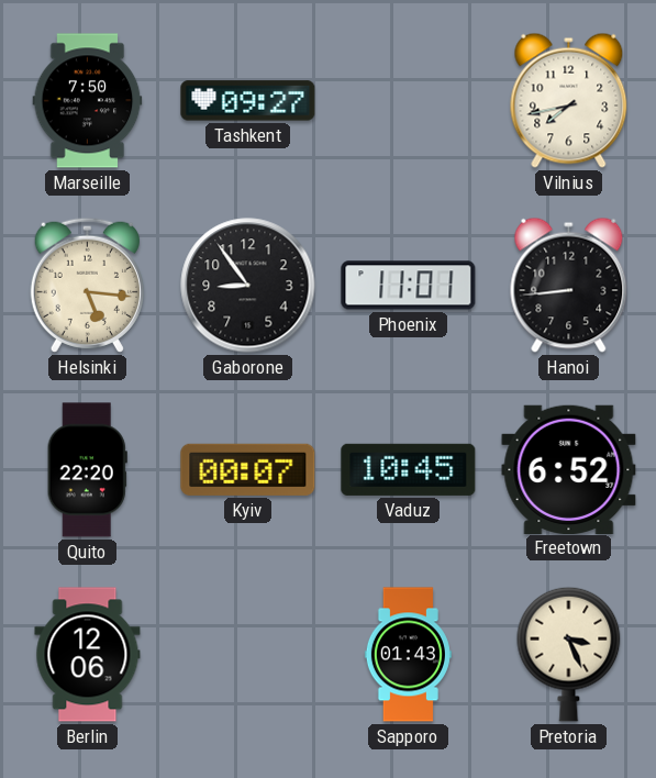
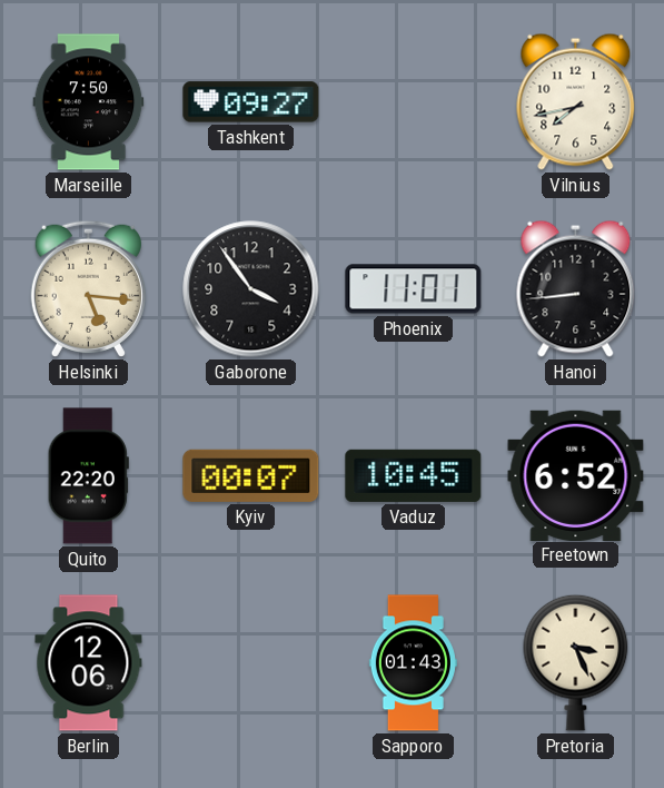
Gaborone: 8:54 -> 3:54 (251, 289)
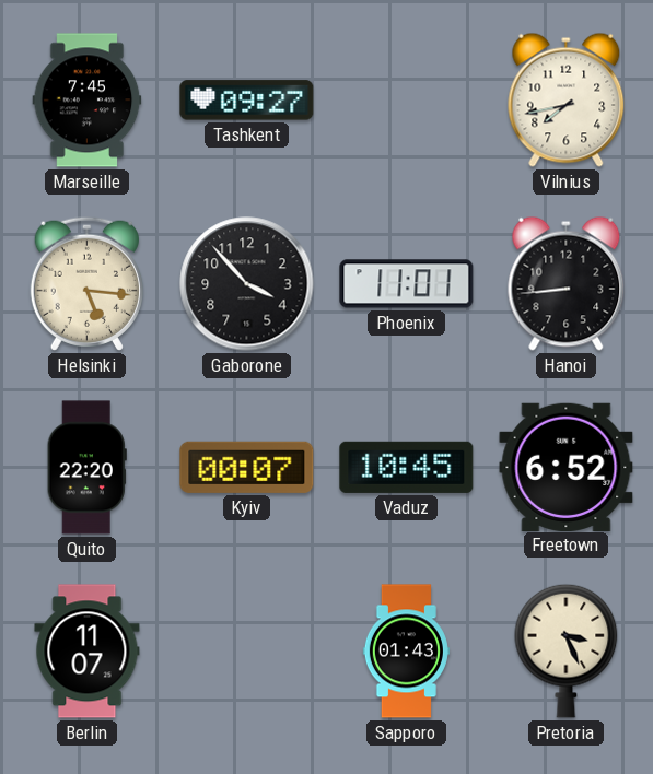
Marseille: 7:50 -> 7:45 (88, 101)
Gaborone: 3:54 -> 3:53 (247, 284)
Berlin: 12:06 -> 11:07 (88, 652)
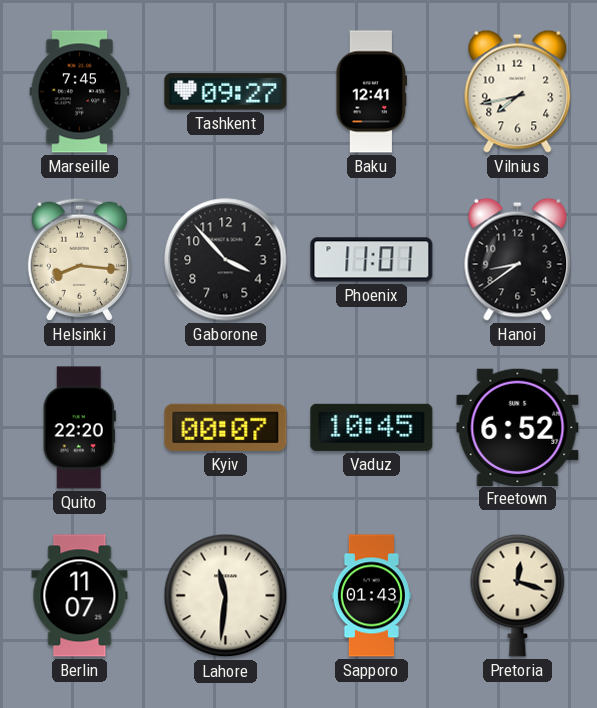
Baku: none -> 12:41 (371, 92)
Helsinki: 5:16 -> 8:16 (79, 259)
Hanoi: 8:44 -> 8:39 (518, 259)
Lahore: none -> 11:31 (226, 596)
Pretoria: 3:26 -> 12:18 (518, 595)
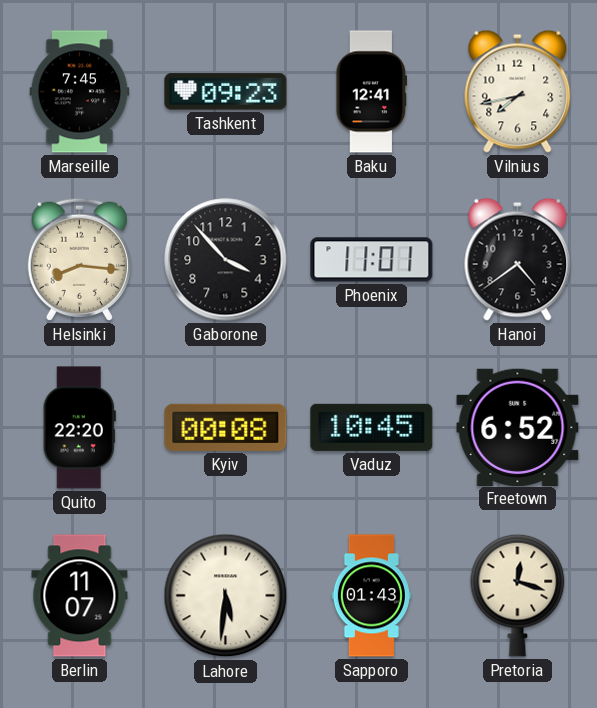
Tashkent: 09:27 -> 09:23 (226, 92)
Hanoi: 8:39 -> 4:39 (518, 259)
Kyiv: 00:07 -> 00:08 (226, 427)
Lahore: 11:31 -> 5:31 (226, 596)
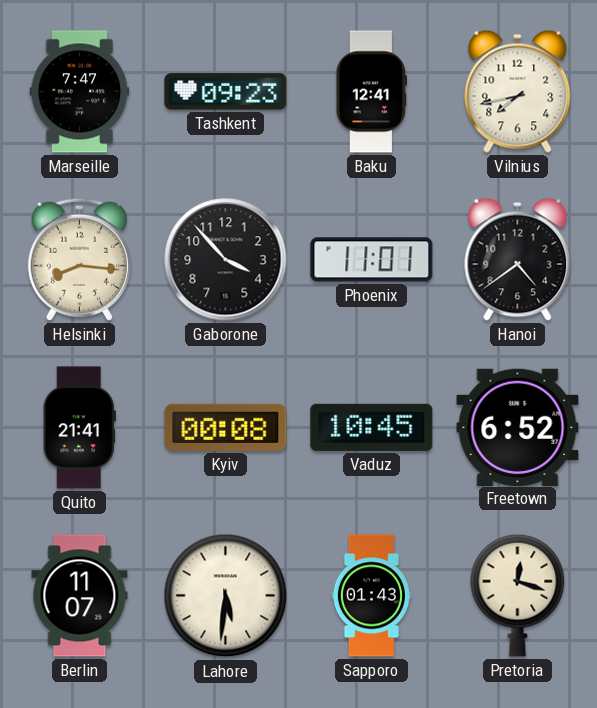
Marseille: 7:45 -> 7:47 (80, 92)
Quito: 22:20 -> 21:41 (79, 428)
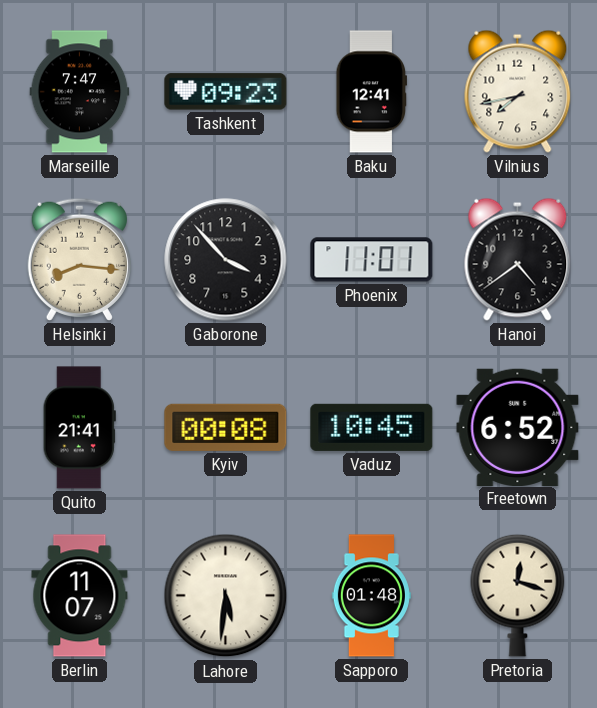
Sapporo: 01:43 -> 01:48 (371, 596)
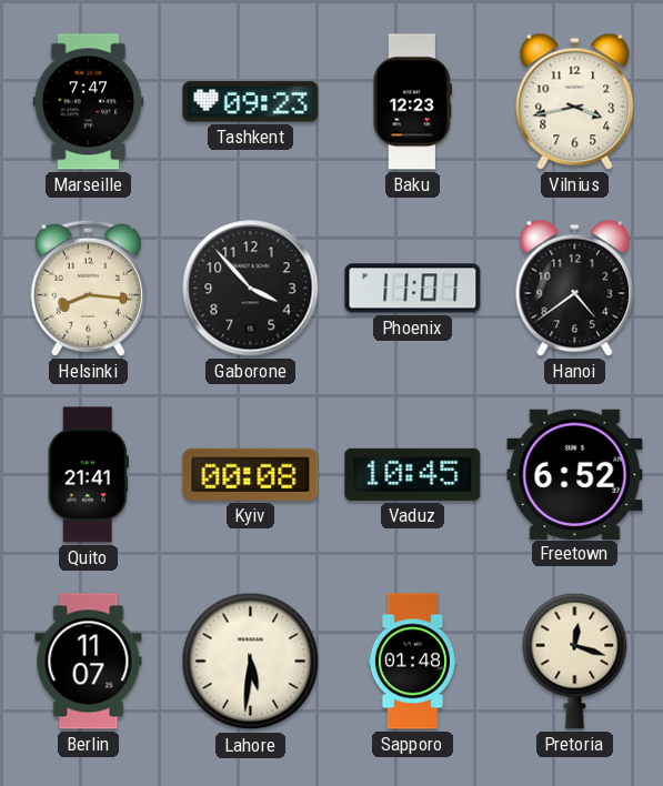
Baku: 12:41 -> 12:23 (412, 102)
Vilnius: 7:43 -> 3:43 (575, 101)
